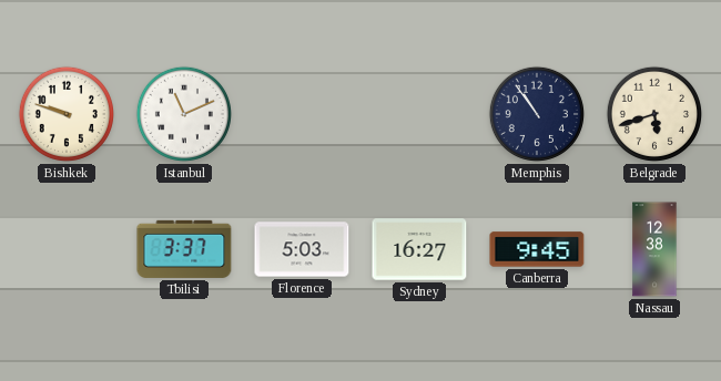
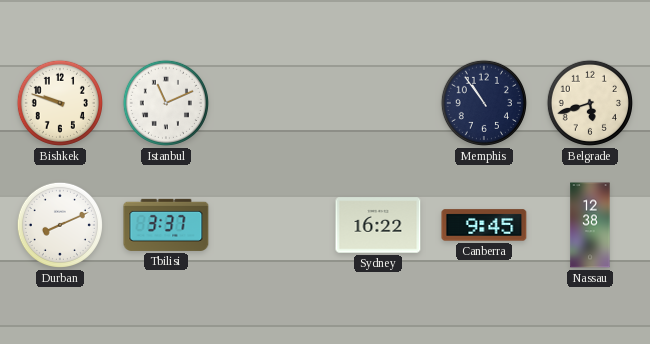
Durban: none -> 8:11 (60, 225)
Florence: 5:03 -> none (302, 249)
Sydney: 16:27 -> 16:22 (378, 225)
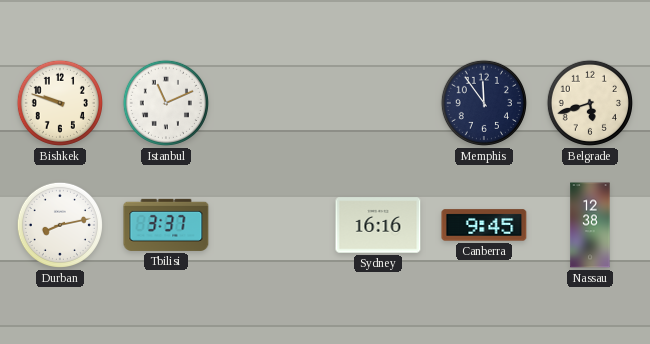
Memphis: 10:54 -> 11:54 (484, 103)
Durban: 8:11 -> 8:13 (60, 225)
Sydney: 16:22 -> 16:16 (378, 225)
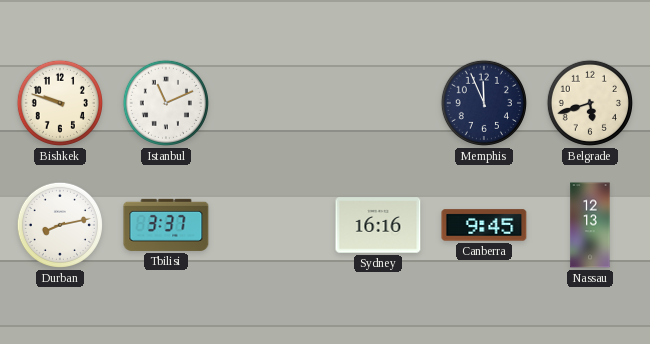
Memphis: 11:54 -> 11:56 (484, 103)
Nassau: 12:38 -> 12:13 (590, 225)
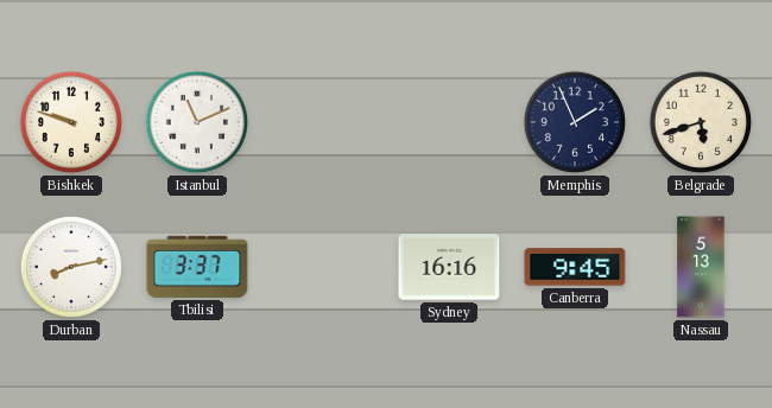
Memphis: 11:56 -> 1:56 (575, 122)
Nassau: 12:13 -> 5:13 (701, 267)
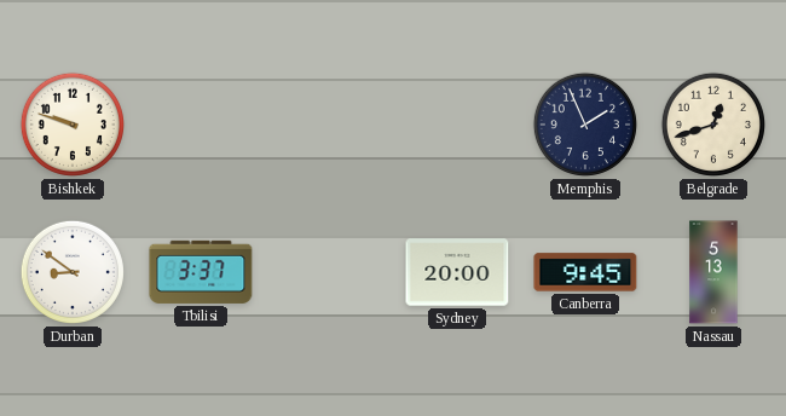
Istanbul: 11:11 -> none (197, 122)
Belgrade: 5:42 -> 12:42 (713, 125)
Durban: 8:13 -> 8:51 (73, 272)
Sydney: 16:16 -> 20:00 (457, 272)
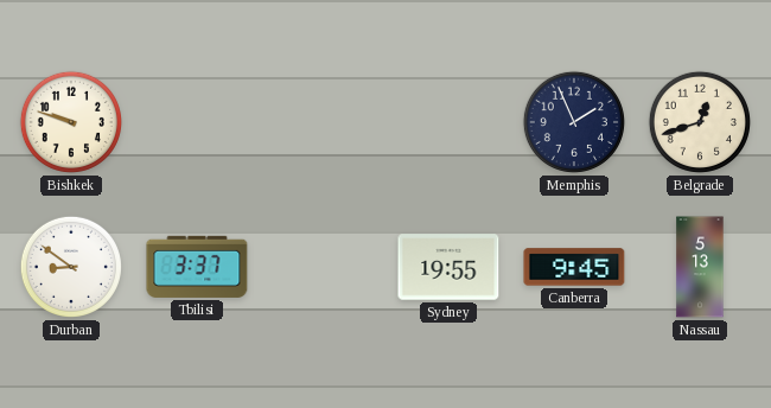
Sydney: 20:00 -> 19:55 (448, 267)
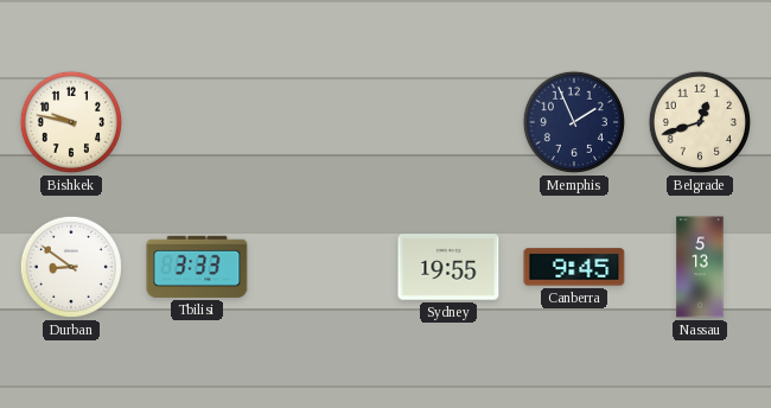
Bishkek: 9:48 -> 9:47 (71, 122)
Tbilisi: 3:37 -> 3:33 (197, 267)
